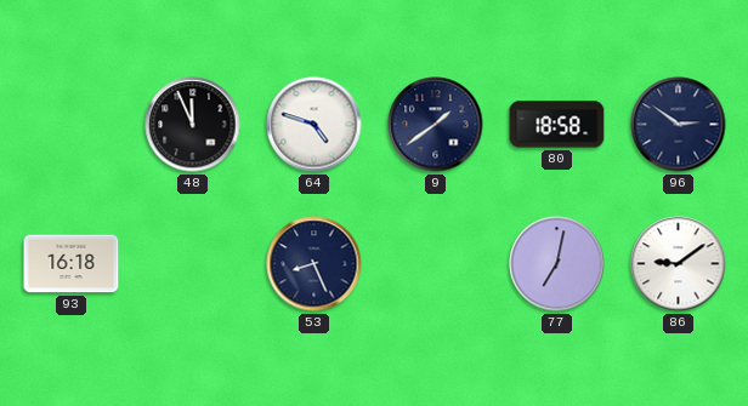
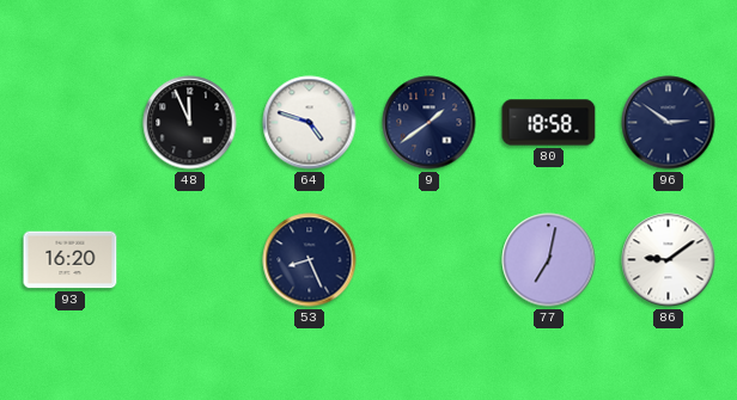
93: 16:18 -> 16:20 (71, 260)
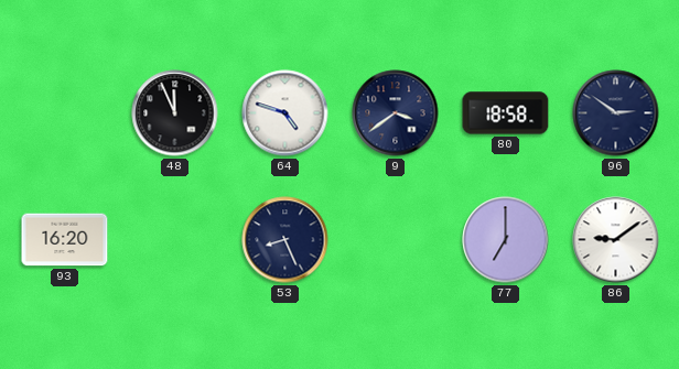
9: 1:39 -> 3:39 (396, 113)
77: 7:02 -> 7:00 (506, 240)
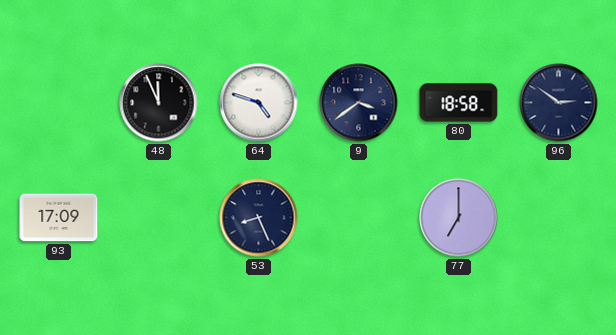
93: 16:20 -> 17:09 (59, 218)
86: 9:09 -> none (616, 240)
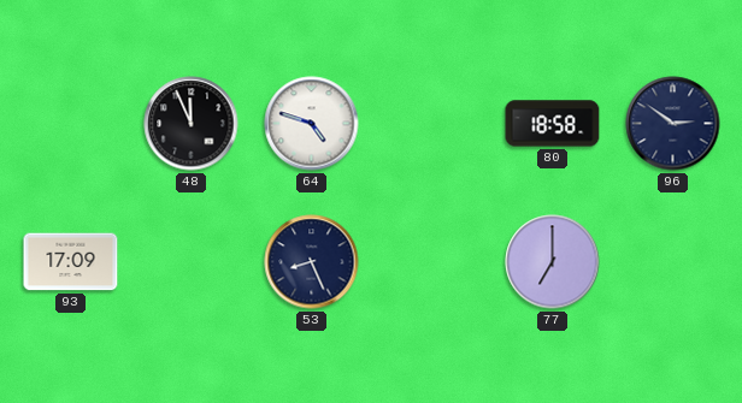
9: 3:39 -> none (359, 103)
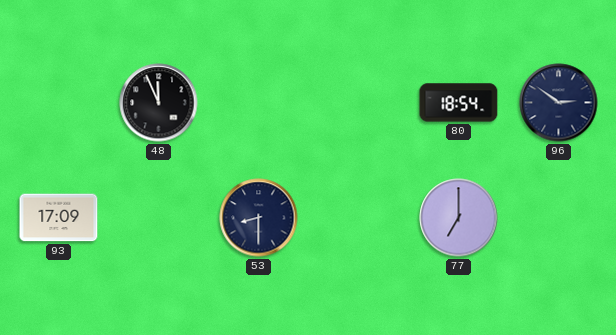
64: 4:48 -> none (312, 124)
80: 18:58 -> 18:54 (459, 103)
53: 8:26 -> 8:30 (259, 218)
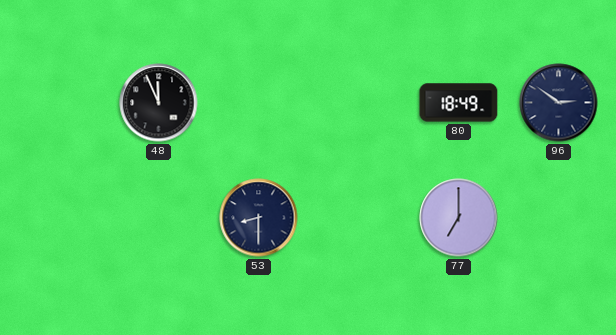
80: 18:54 -> 18:49 (459, 103)
93: 17:09 -> none (59, 218)
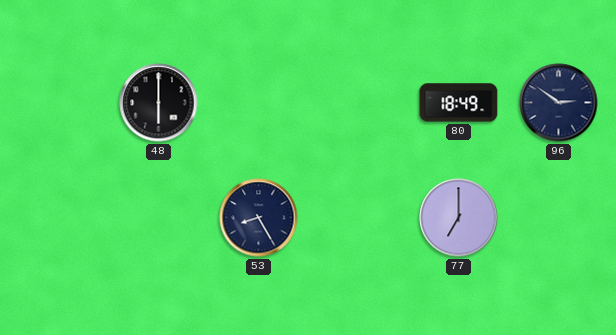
48: 11:56 -> 6:00 (159, 103)
53: 8:30 -> 8:25 (259, 218)
